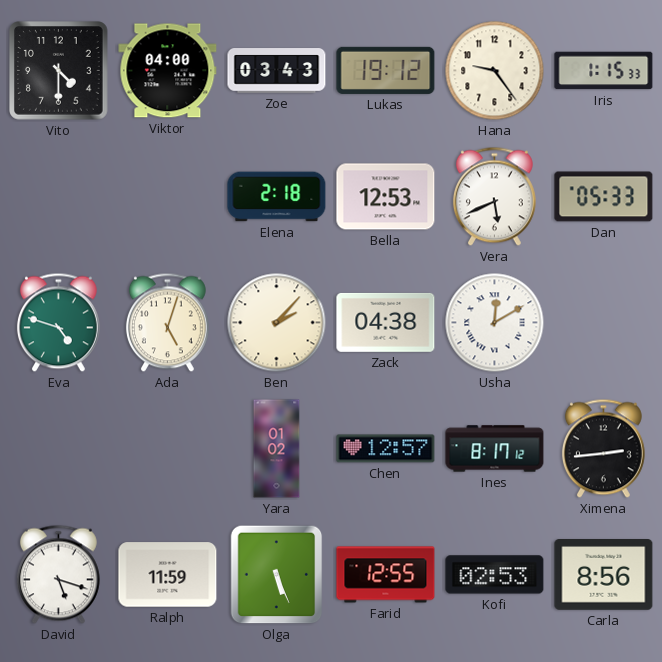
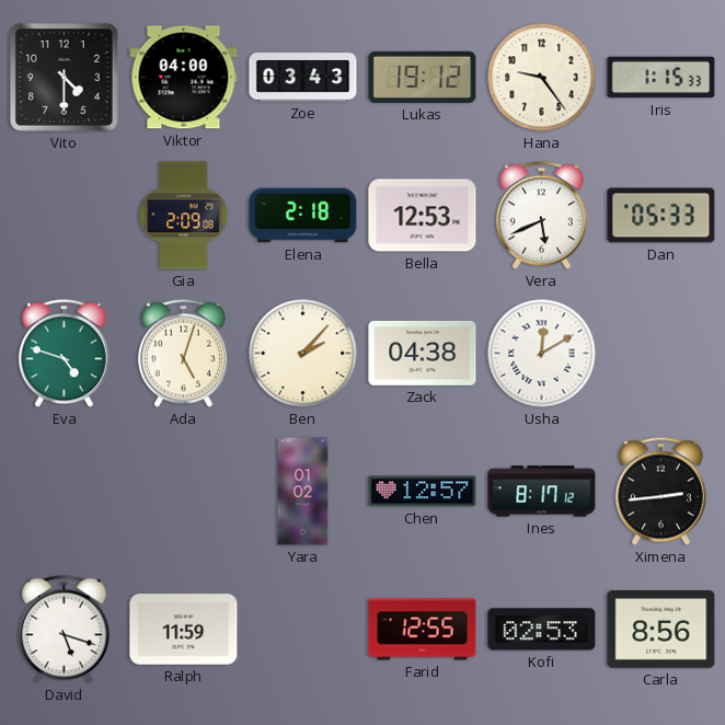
Gia: none -> 2:09 (184, 216)
Olga: 5:26 -> none (277, 575)
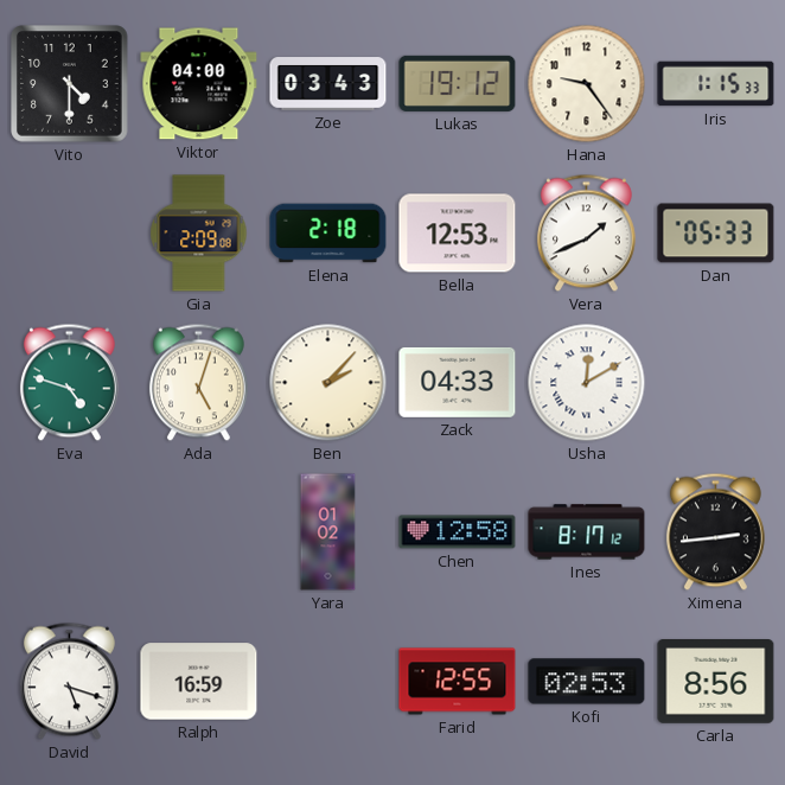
Vera: 5:41 -> 1:41 (586, 234)
Zack: 04:38 -> 04:33 (458, 382)
Chen: 12:57 -> 12:58 (458, 532)
Ralph: 11:59 -> 16:59 (199, 682)
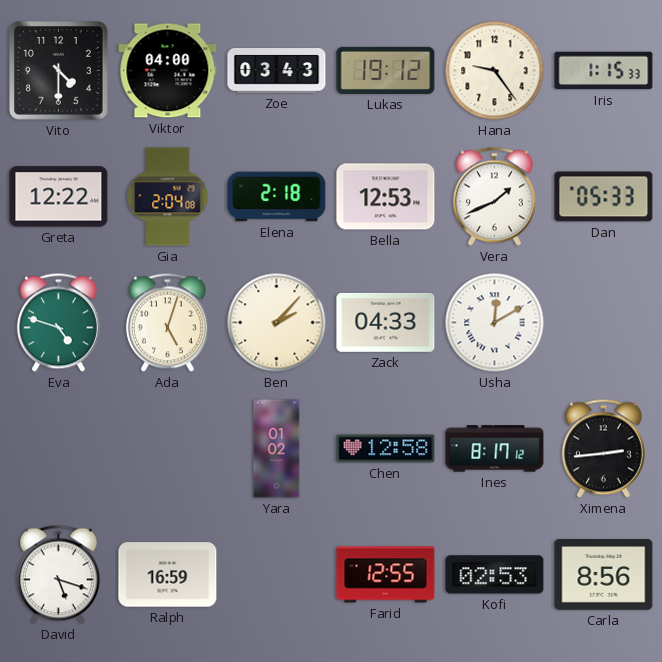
Greta: none -> 12:22 (59, 197)
Gia: 2:09 -> 2:04 (168, 197)
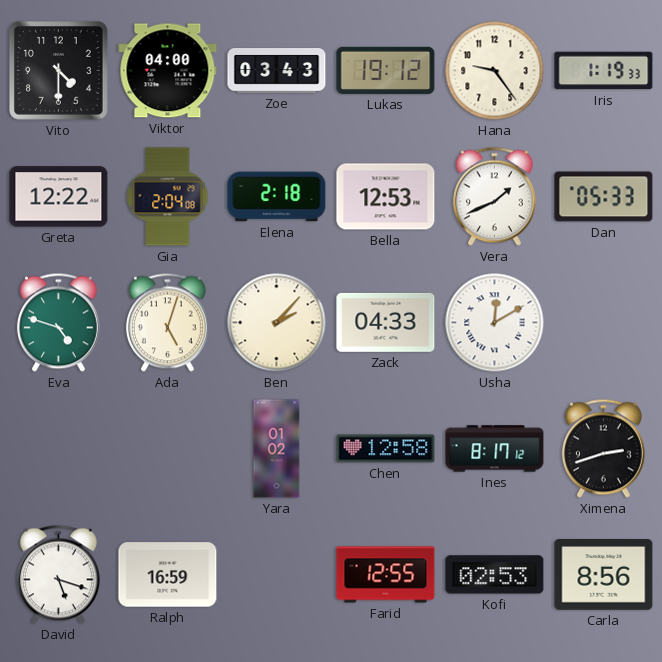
Iris: 1:15 -> 1:19 (604, 71)
Ximena: 2:44 -> 2:42 (603, 449)
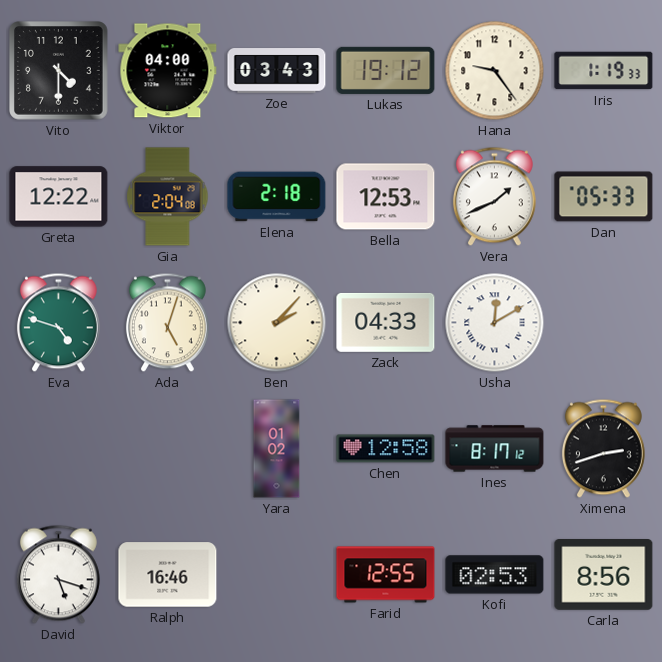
Ralph: 16:59 -> 16:46 (168, 575)
